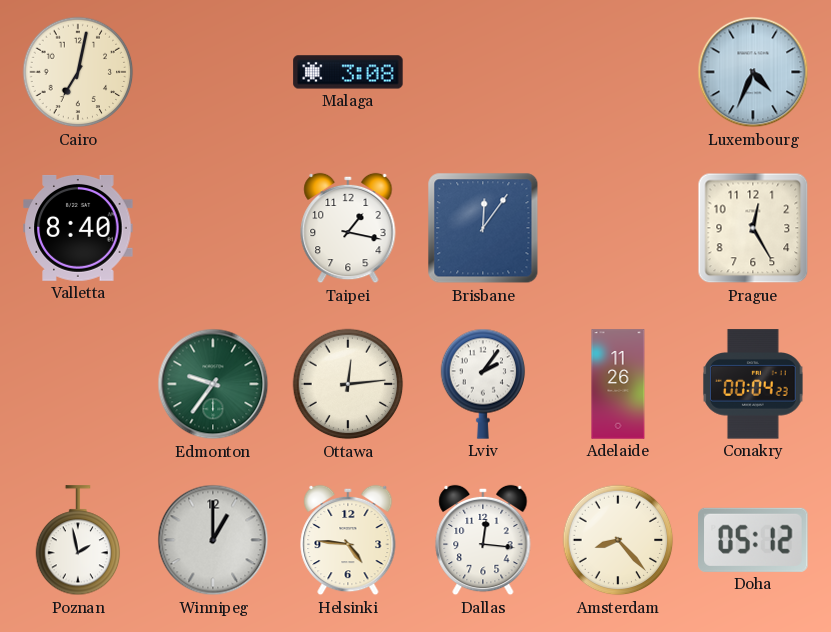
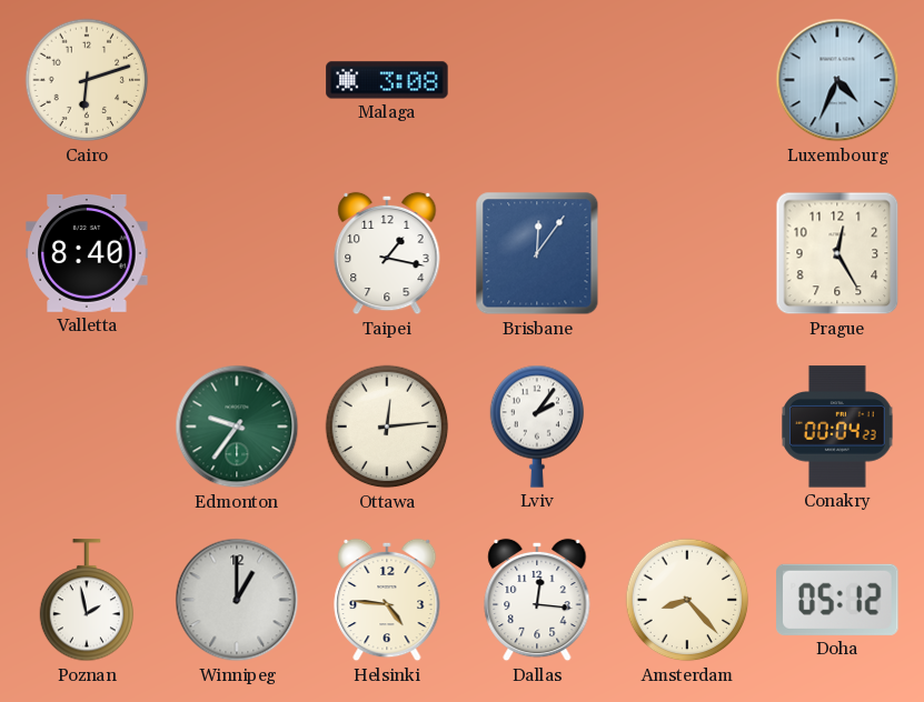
Cairo: 7:02 -> 6:12 (87, 80)
Adelaide: 11:26 -> none (618, 384)
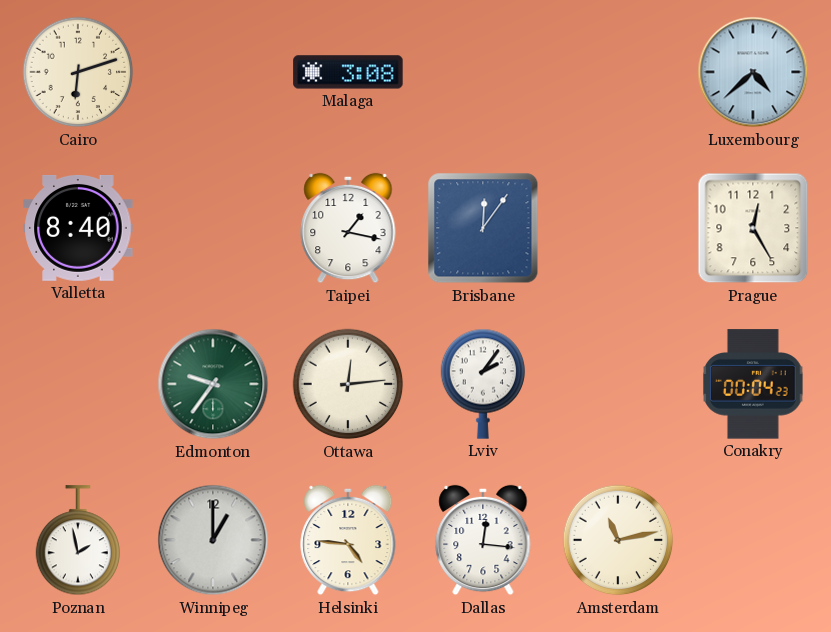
Luxembourg: 4:34 -> 4:38 (753, 72)
Amsterdam: 8:23 -> 11:13 (618, 540)
Doha: 05:12 -> none (837, 600)
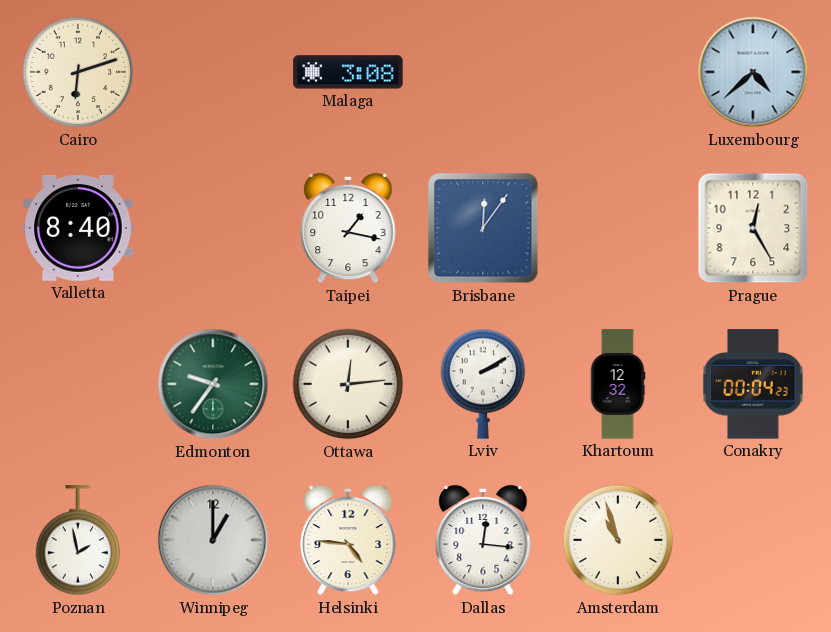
Lviv: 2:06 -> 2:10 (483, 384)
Khartoum: none -> 12:32 (618, 384)
Amsterdam: 11:13 -> 10:57 (618, 540)
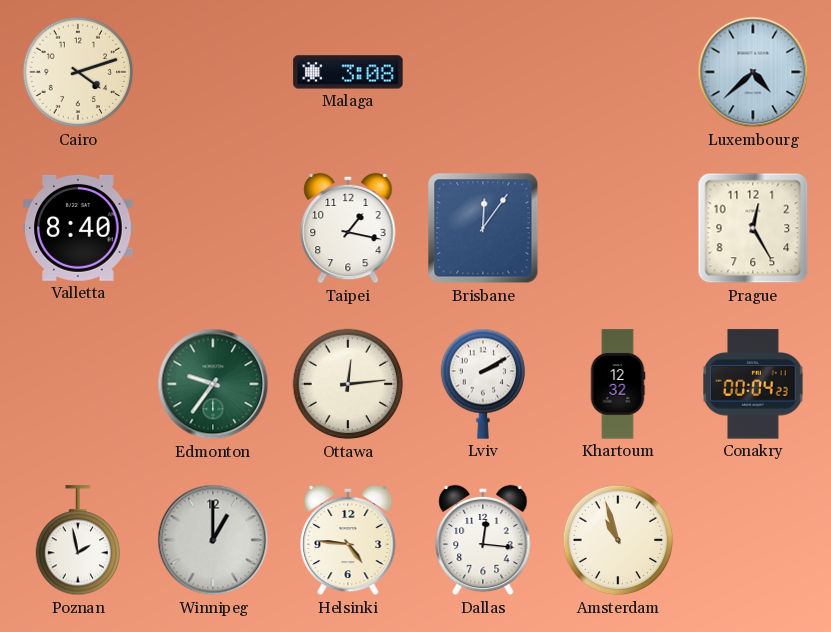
Cairo: 6:12 -> 4:12 (78, 72)
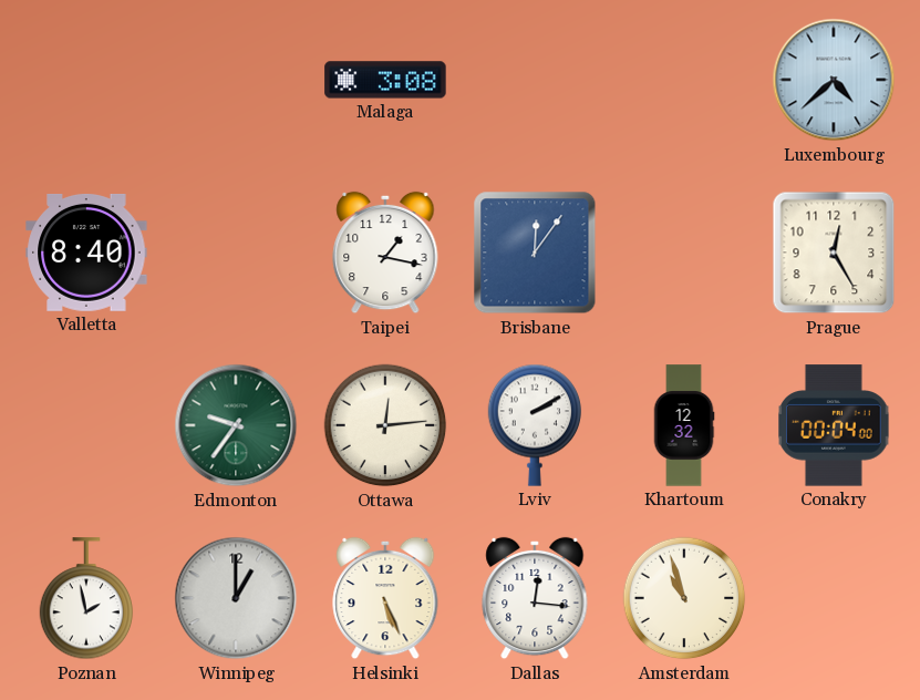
Cairo: 4:12 -> none (78, 72)
Conakry: 00:04:23 -> 00:04:00 (834, 425)
Helsinki: 4:46 -> 5:26 (385, 598)
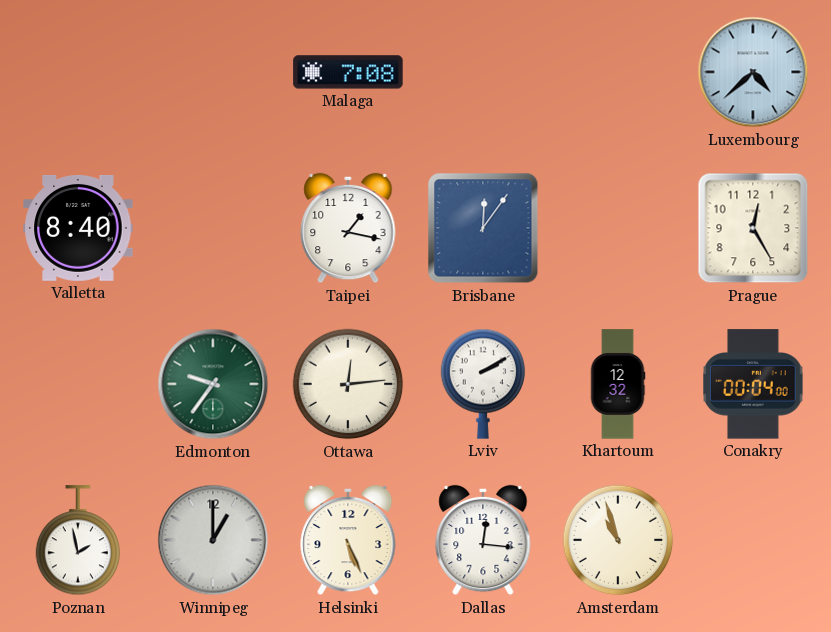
Malaga: 3:08 -> 7:08 (348, 72)
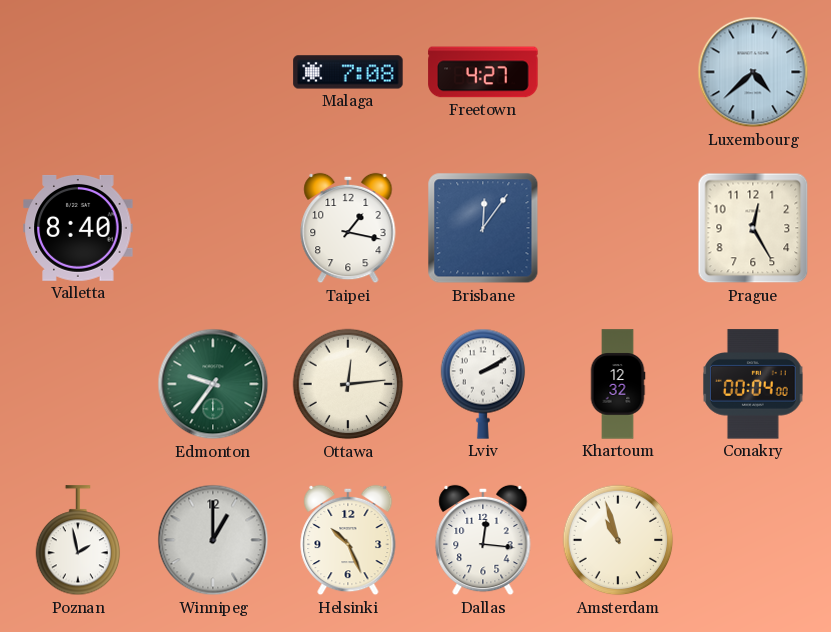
Freetown: none -> 4:27 (483, 72)
Helsinki: 5:26 -> 10:26 (348, 540)
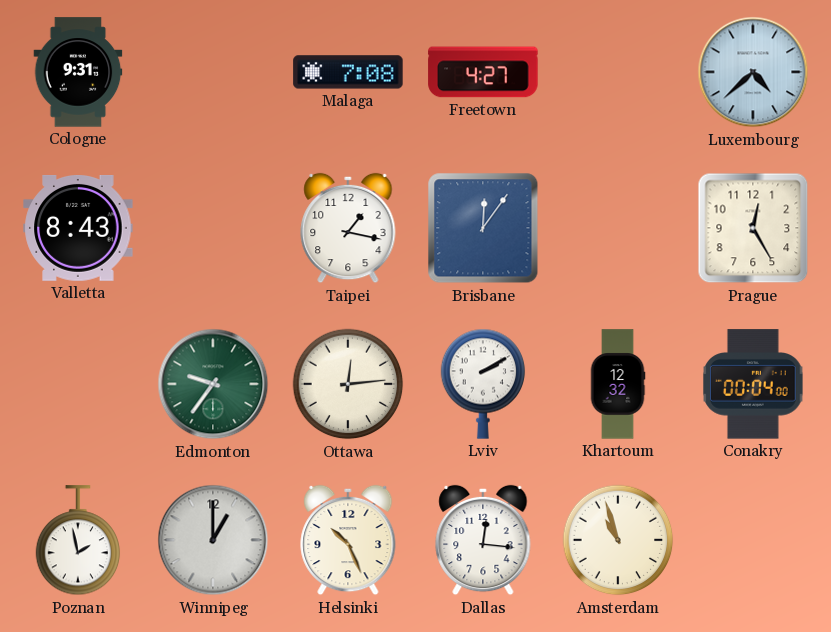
Cologne: none -> 9:31 (78, 72)
Valletta: 8:40 -> 8:43 (78, 229)
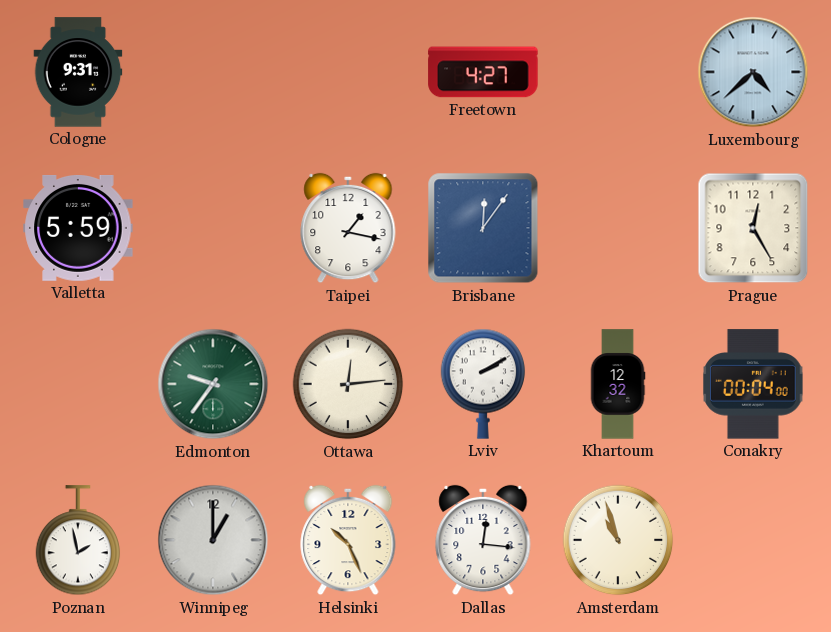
Malaga: 7:08 -> none (348, 72)
Valletta: 8:43 -> 5:59 (78, 229)
